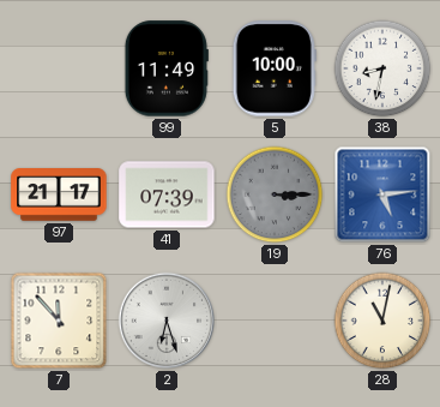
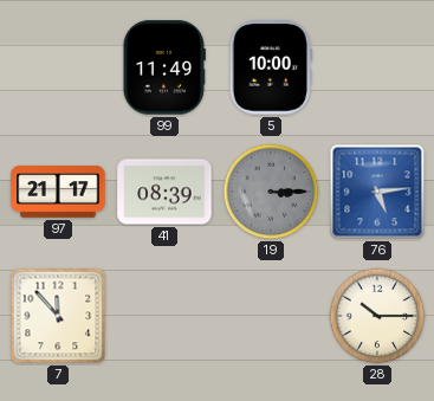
38: 8:32 -> none (382, 68)
41: 07:39 -> 08:39 (164, 192)
2: 6:27 -> none (167, 321)
28: 11:02 -> 10:15 (377, 316)
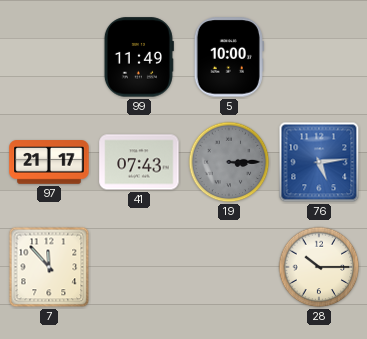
41: 08:39 -> 07:43 (139, 162)
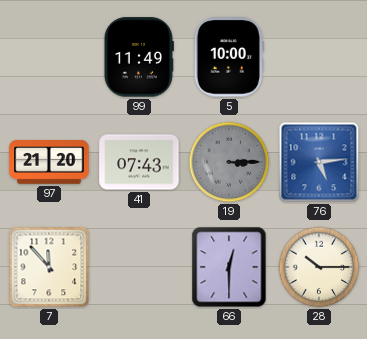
97: 21:17 -> 21:20 (49, 162)
66: none -> 12:30 (229, 267)
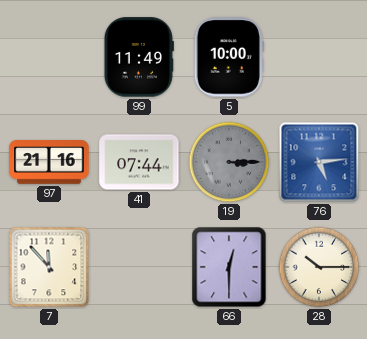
97: 21:20 -> 21:16 (49, 162)
41: 07:43 -> 07:44 (139, 162)
